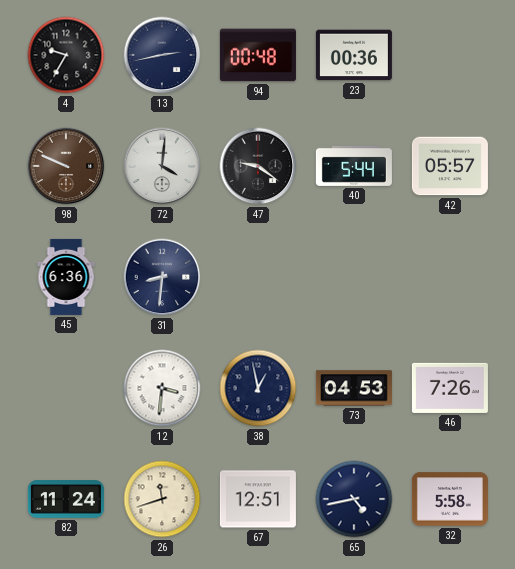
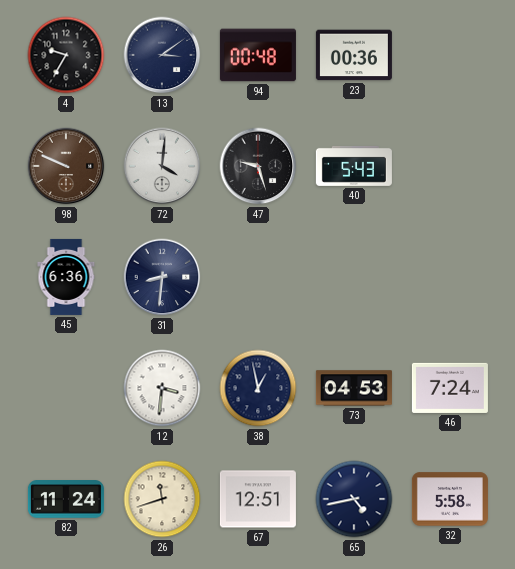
13: 2:43 -> 3:09 (162, 55)
47: 9:21 -> 9:27 (258, 166)
40: 5:44 -> 5:43 (354, 166)
42: 05:57 -> none (450, 166)
46: 7:26 -> 7:24 (450, 388)
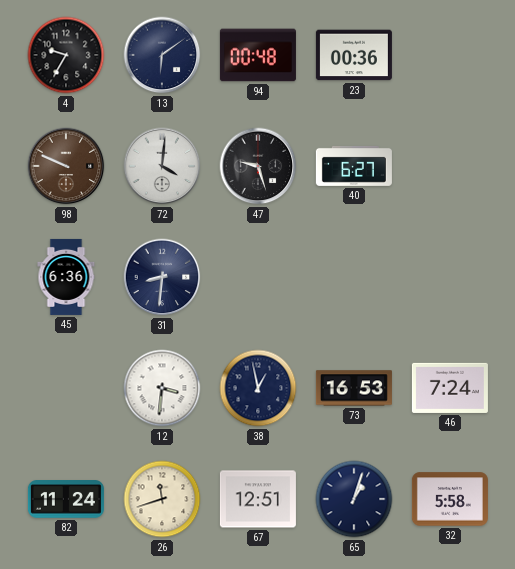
13: 3:09 -> 6:09 (162, 55)
40: 5:43 -> 6:27 (354, 166)
73: 04:53 -> 16:53 (354, 388)
65: 4:43 -> 1:03 (354, 499)
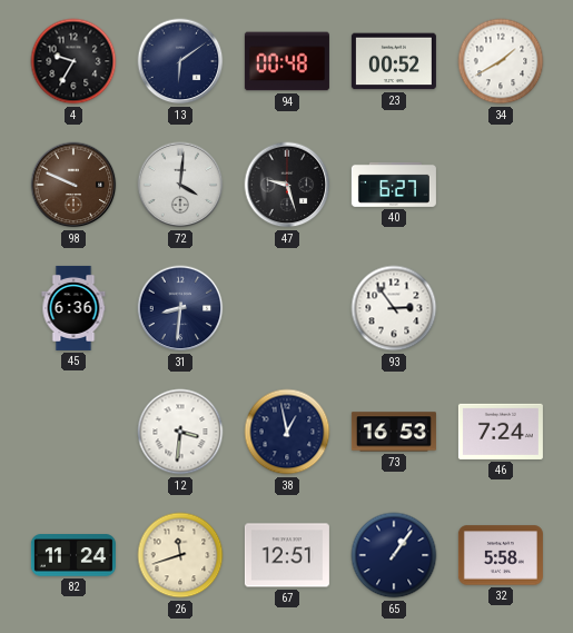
23: 00:36 -> 00:52 (394, 61)
34: none -> 1:40 (501, 61)
93: none -> 2:54 (394, 308)
65: 1:03 -> 1:06 (394, 555)
